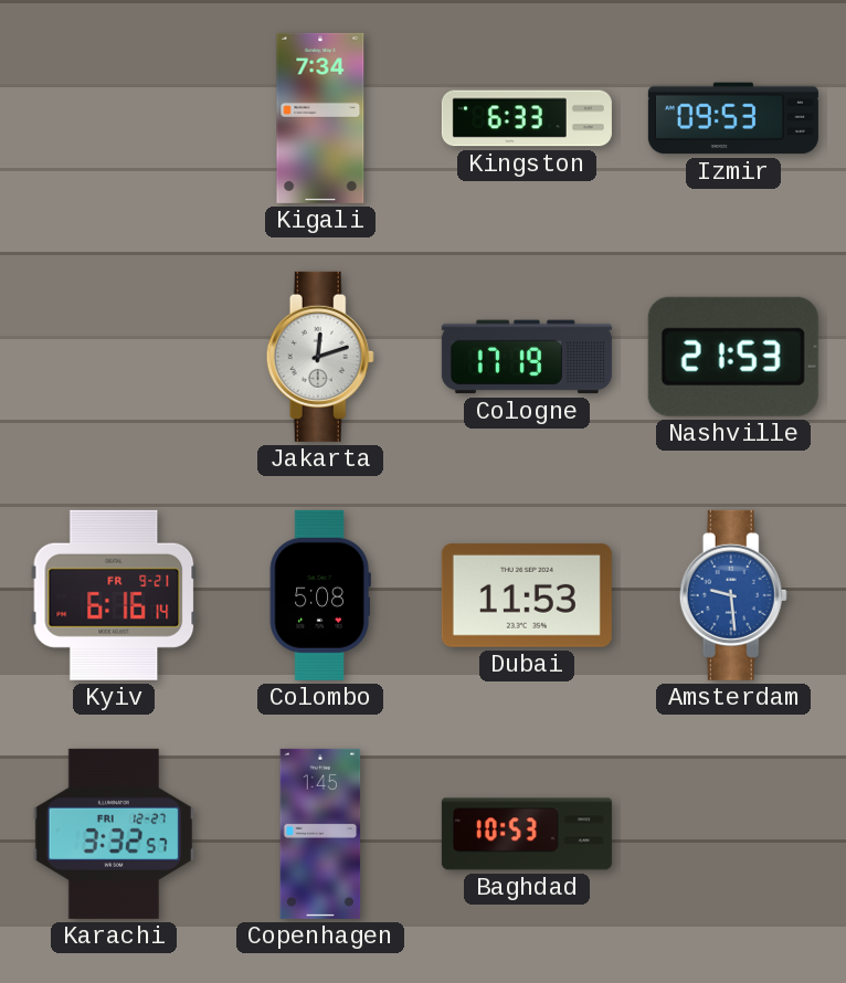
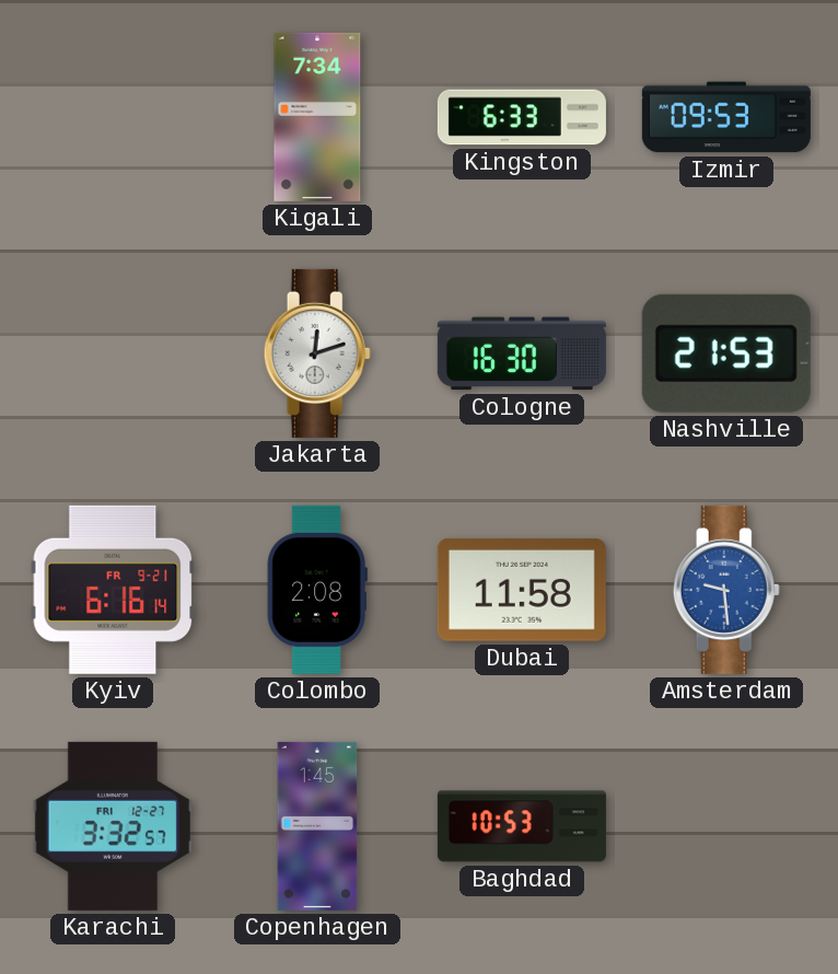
Cologne: 17:19 -> 16:30 (522, 353)
Colombo: 5:08 -> 2:08 (317, 590)
Dubai: 11:53 -> 11:58 (522, 590)
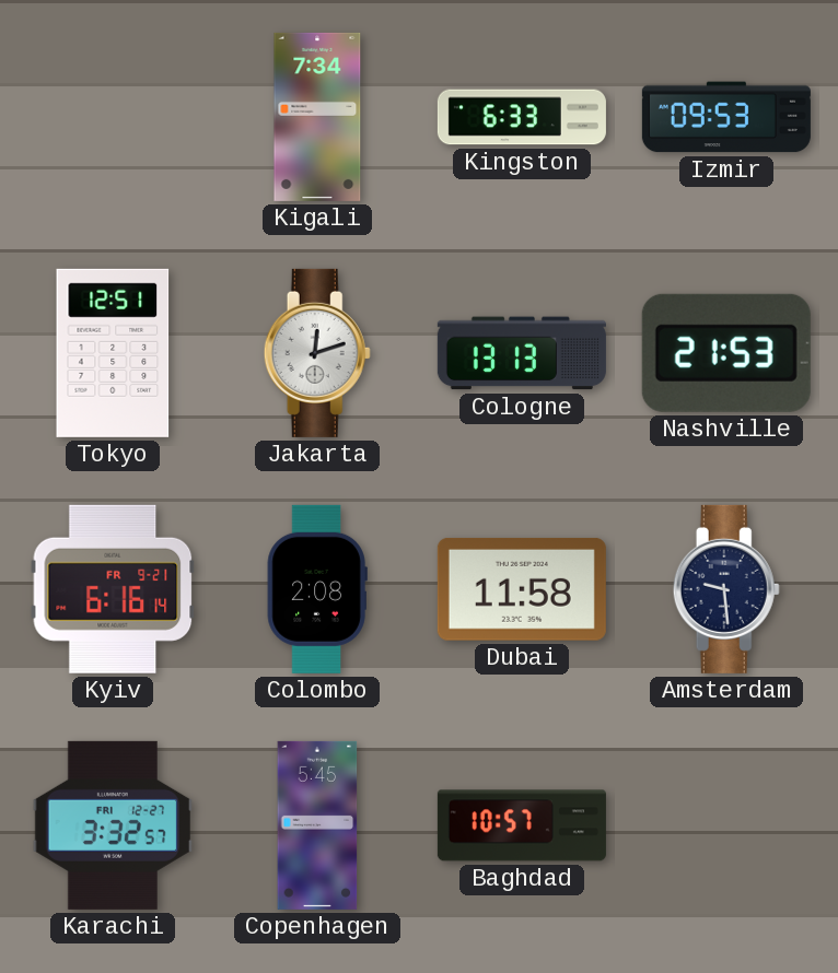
Tokyo: none -> 12:51 (113, 353)
Cologne: 16:30 -> 13:13 (522, 353)
Amsterdam dial: blue -> navy (726, 589)
Copenhagen: 1:45 -> 5:45 (317, 825)
Baghdad: 10:53 -> 10:57 (522, 825)
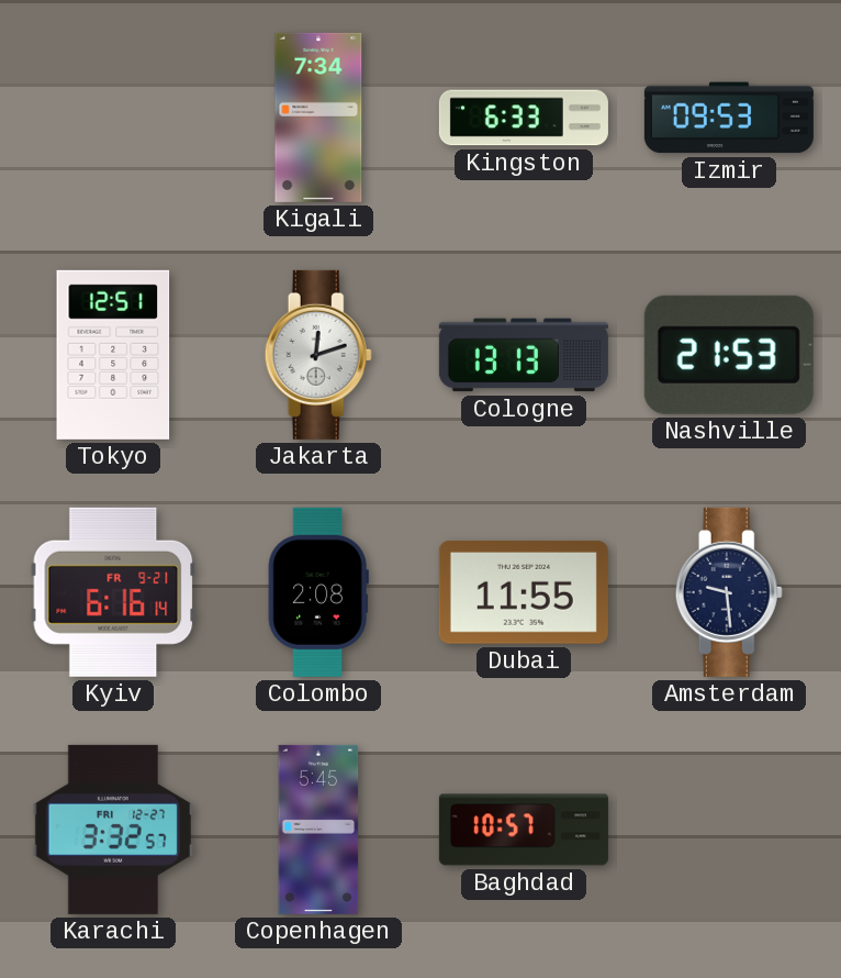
Dubai: 11:58 -> 11:55 (524, 592)
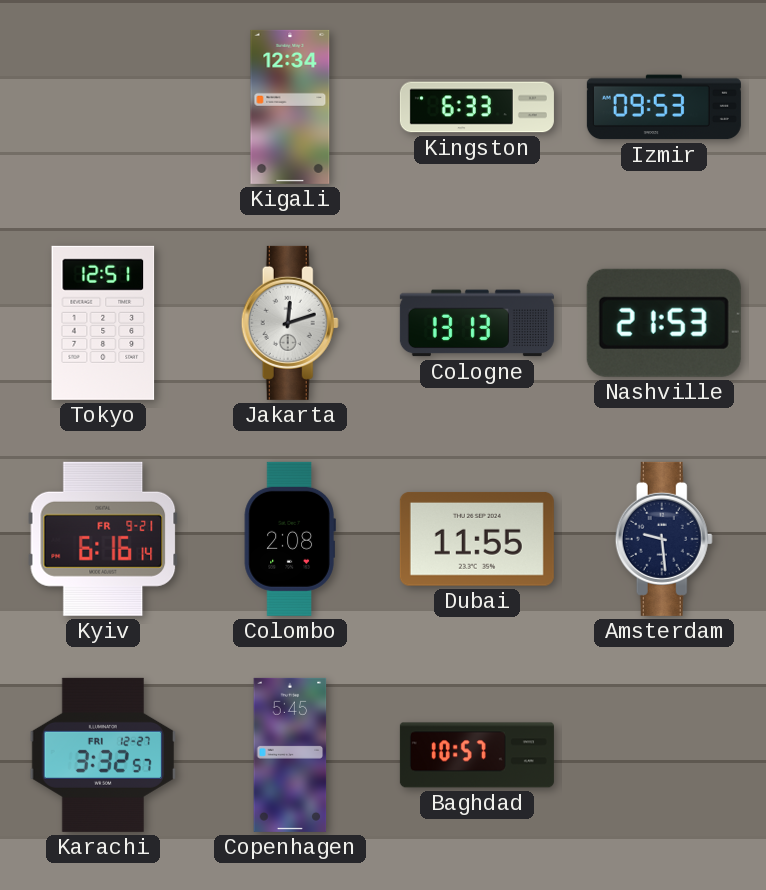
Kigali: 7:34 -> 12:34 (290, 107)
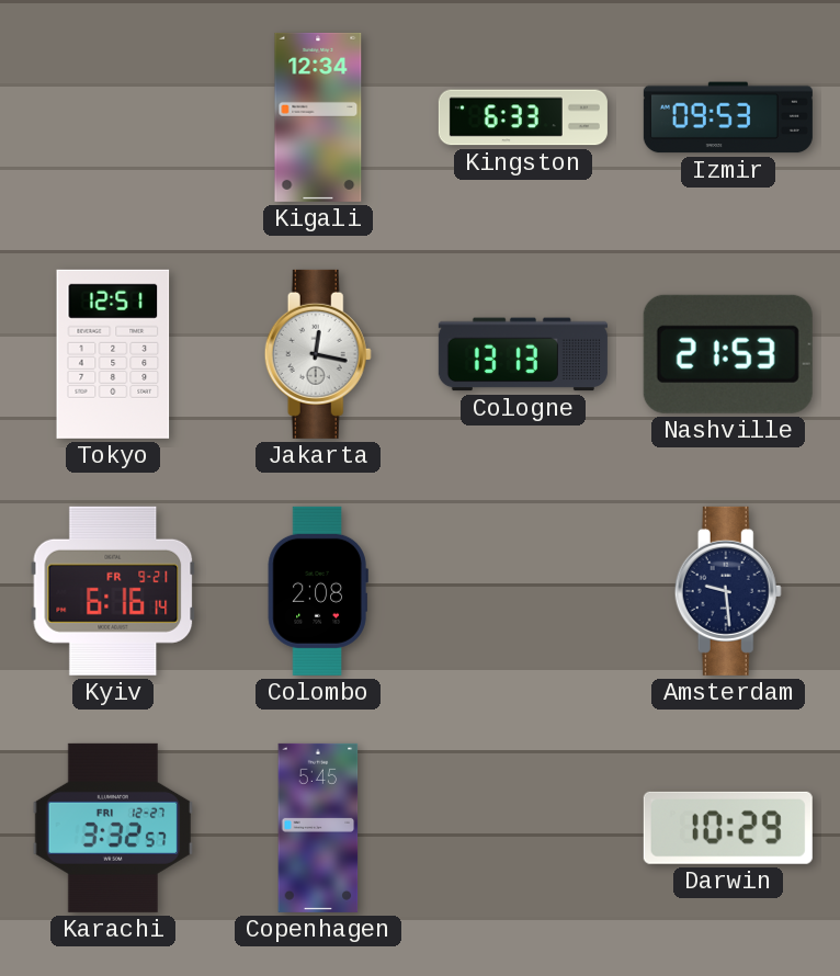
Jakarta: 12:12 -> 12:17 (318, 354)
Dubai: 11:55 -> none (477, 539)
Baghdad: 10:57 -> none (477, 755)
Darwin: none -> 10:29 (728, 828)
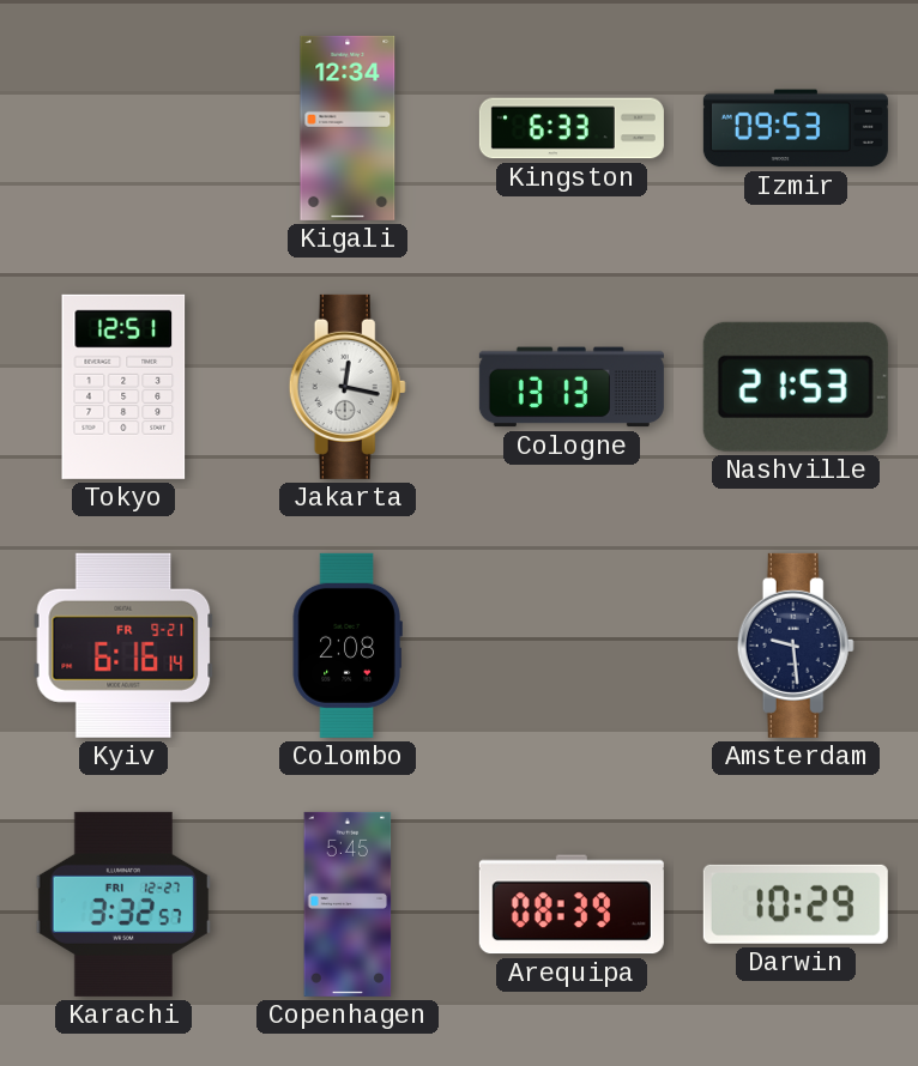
Arequipa: none -> 08:39 (572, 904)
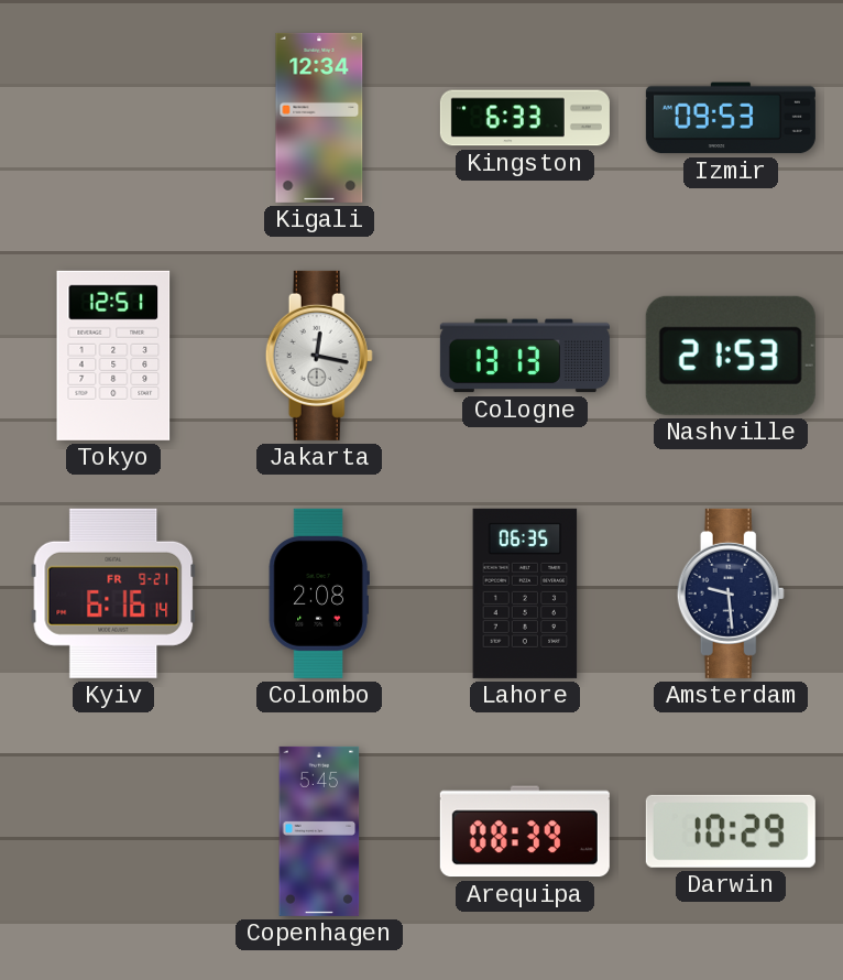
Lahore: none -> 06:35 (525, 594)
Karachi: 3:32 -> none (123, 904)
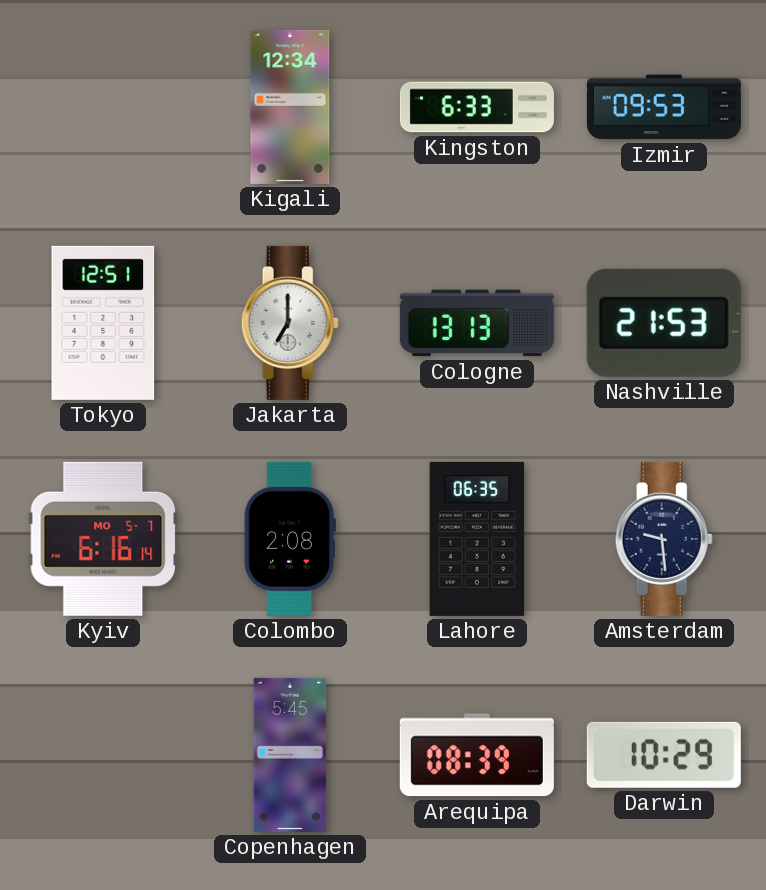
Jakarta: 12:17 -> 7:00 (290, 323)
Kyiv date: FR 9-21 -> MO 5-7 (103, 539)
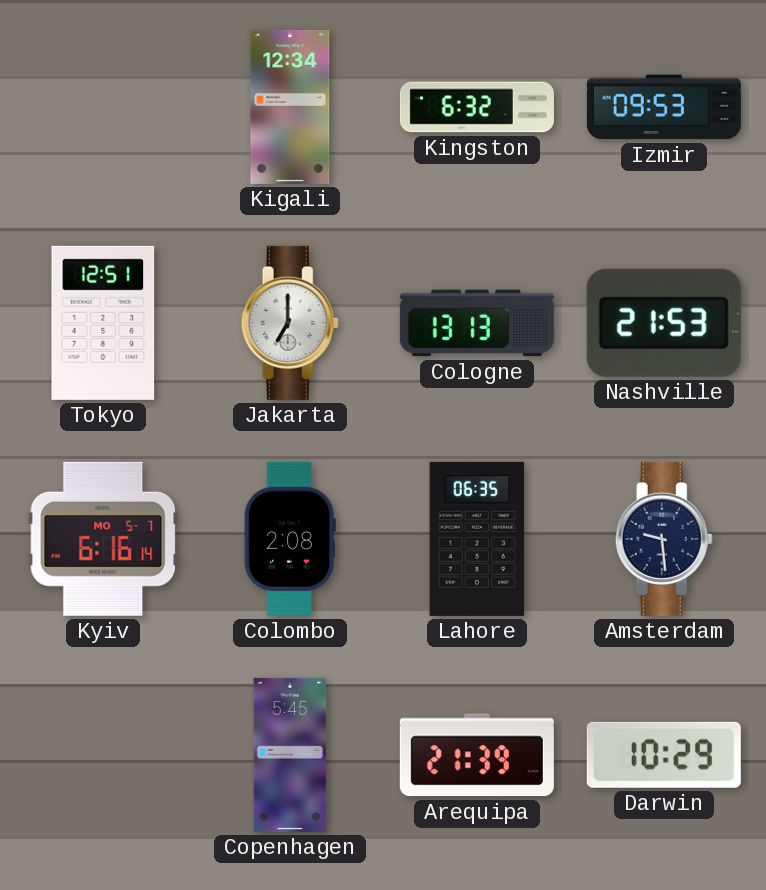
Kingston: 6:33 -> 6:32 (477, 107)
Arequipa: 08:39 -> 21:39 (477, 755)
